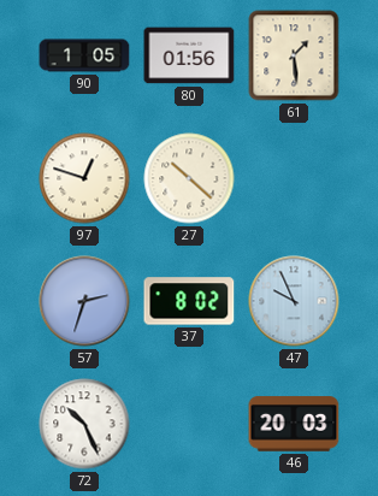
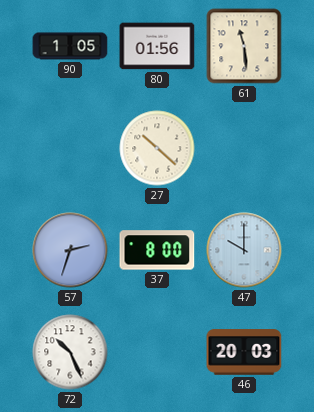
61: 1:29 -> 11:29 (244, 46)
97: 12:48 -> none (84, 178)
37: 8:02 -> 8:00 (157, 250)
47: 9:56 -> 10:00 (244, 250)
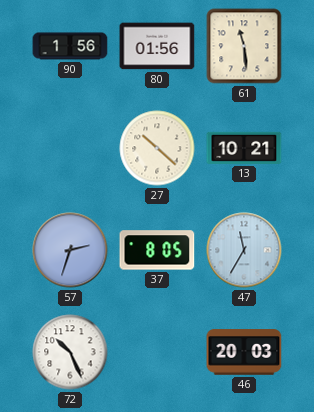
90: 1:05 -> 1:56 (70, 46)
13: none -> 10:21 (244, 148)
37: 8:00 -> 8:05 (157, 250)
47: 10:00 -> 11:35 (244, 250)
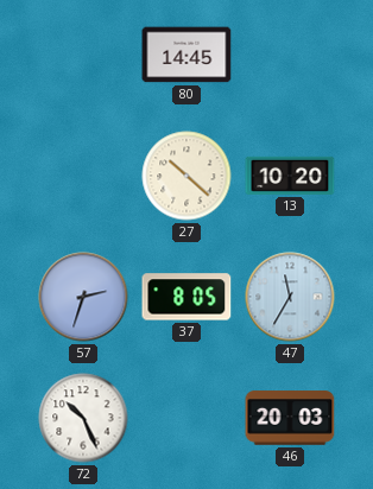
90: 1:56 -> none (70, 46)
80: 01:56 -> 14:45 (186, 55)
61: 11:29 -> none (244, 46)
13: 10:21 -> 10:20 (290, 176)
